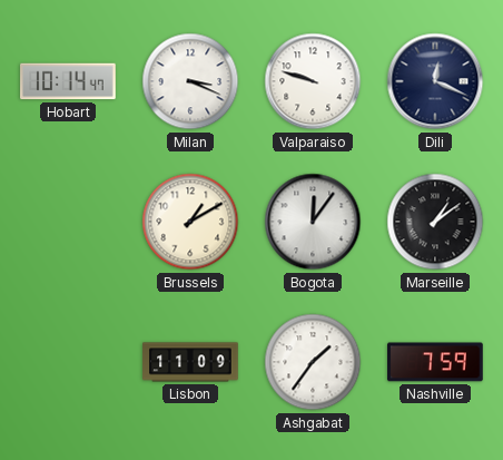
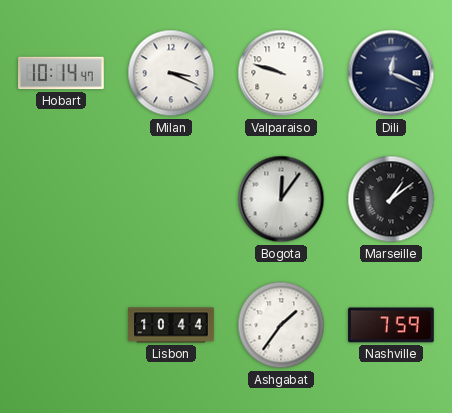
Brussels: 1:10 -> none (190, 222)
Lisbon: 11:09 -> 10:44 (171, 325)
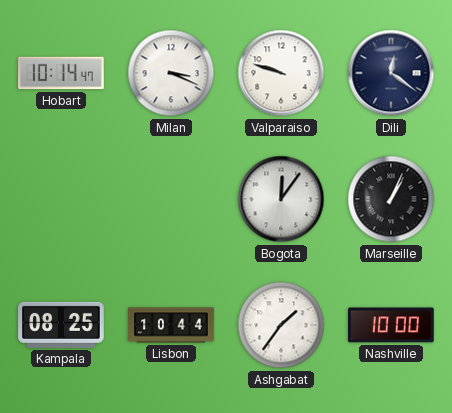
Dili: 12:19 -> 12:21 (391, 73)
Marseille: 1:09 -> 1:04 (391, 199)
Kampala: none -> 08:25 (61, 325)
Nashville: 7:59 -> 10:00 (391, 325)
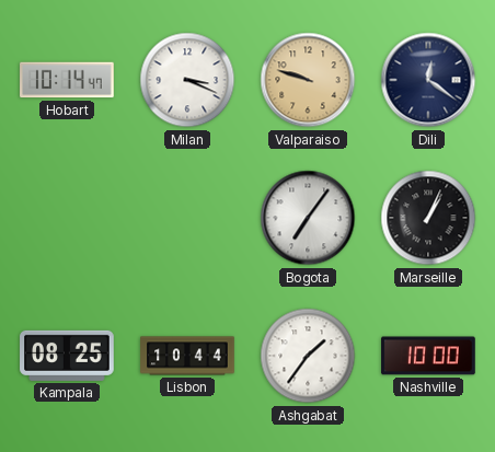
Valparaiso dial: white -> champagne (308, 80)
Bogota: 12:06 -> 7:06 (308, 218)
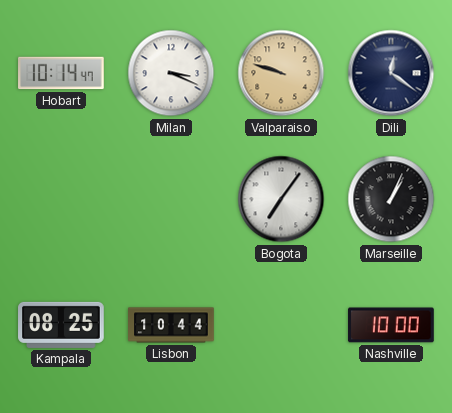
Ashgabat: 1:36 -> none (308, 356)
